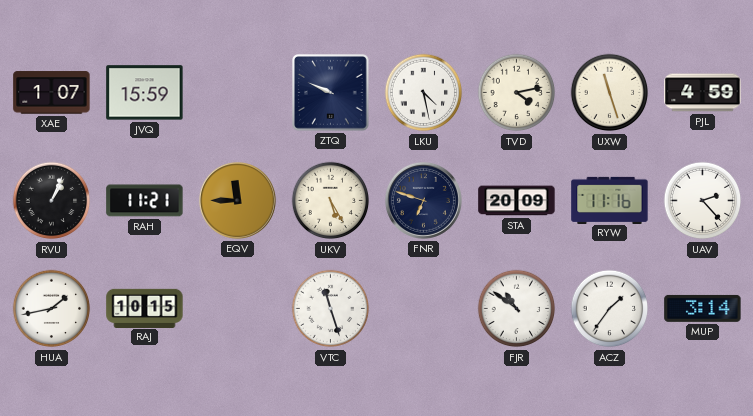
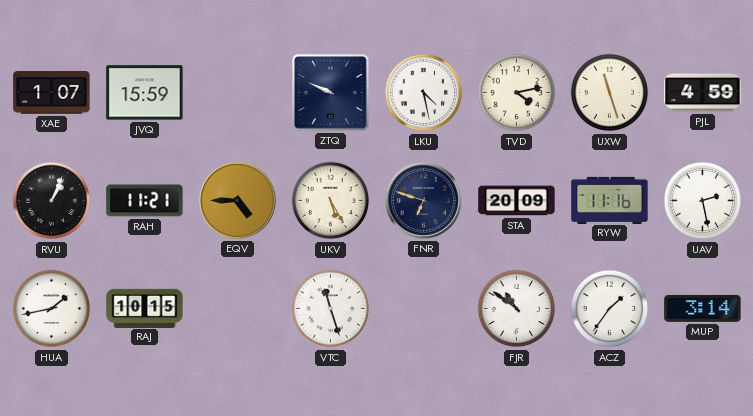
EQV: 11:45 -> 4:45 (237, 200)
UAV: 2:23 -> 2:28 (703, 201)
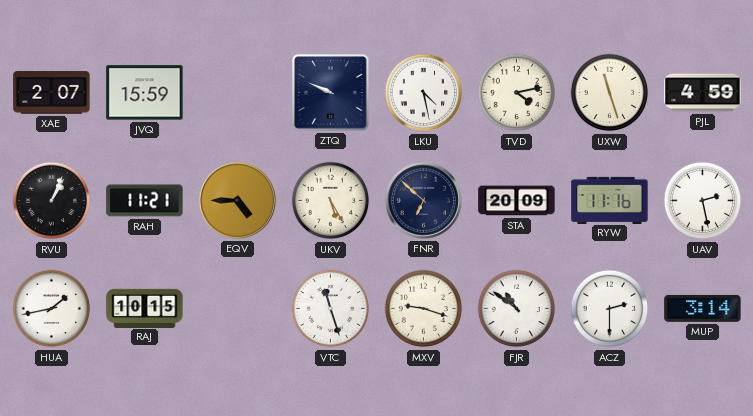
XAE: 1:07 -> 2:07 (52, 93)
FNR: 6:48 -> 6:52 (423, 200)
MXV: none -> 9:18 (424, 309)
ACZ: 1:36 -> 2:30 (610, 309)
